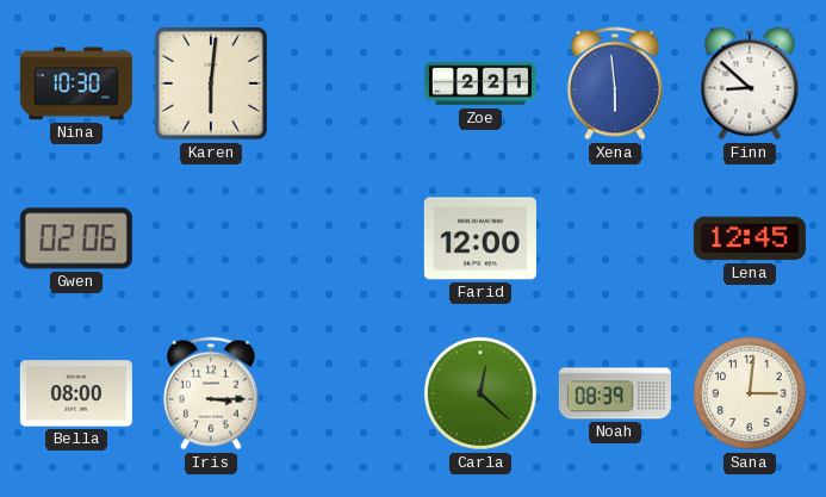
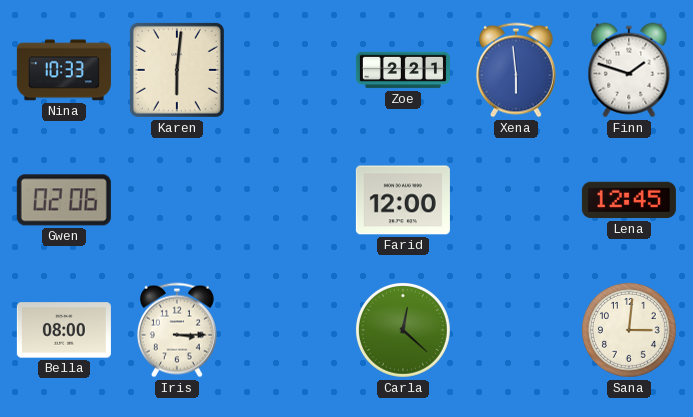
Nina: 10:30 -> 10:33 (64, 70)
Finn: 8:52 -> 1:48 (629, 70)
Noah: 08:39 -> none (615, 393)
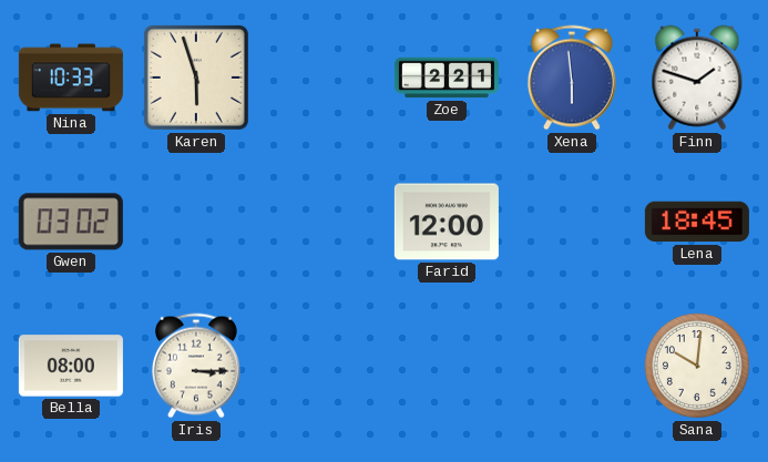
Karen: 6:01 -> 5:57 (196, 78)
Gwen: 02:06 -> 03:02 (71, 222)
Lena: 12:45 -> 18:45 (697, 222)
Carla: 12:22 -> none (403, 330)
Sana: 3:01 -> 10:01 (697, 366)
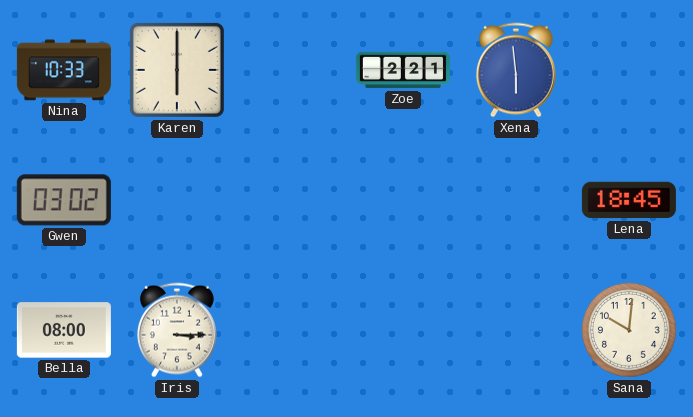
Karen: 5:57 -> 6:00 (177, 70)
Finn: 1:48 -> none (697, 78)
Farid: 12:00 -> none (447, 222)
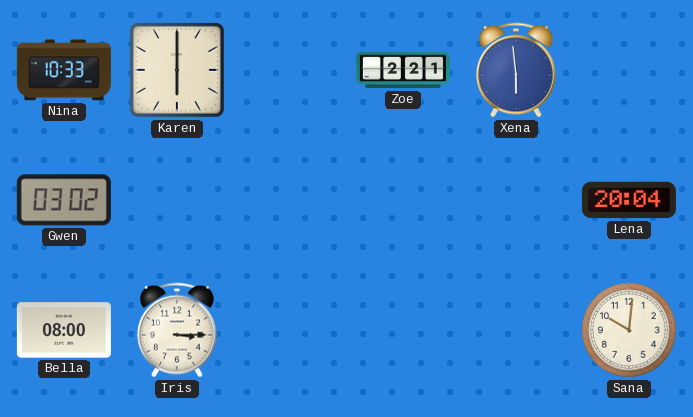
Lena: 18:45 -> 20:04 (629, 200)
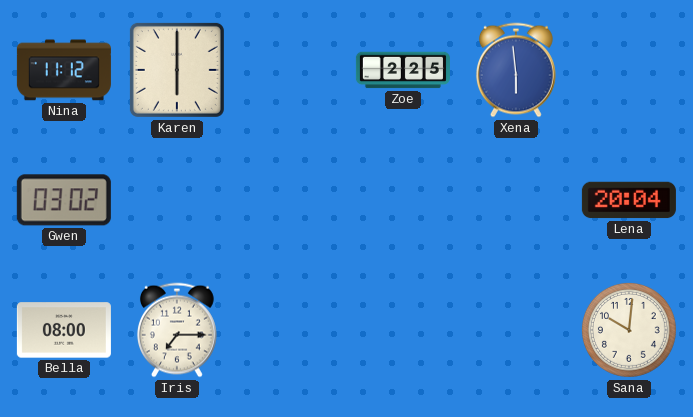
Nina: 10:33 -> 11:12 (64, 70)
Zoe: 2:21 -> 2:25 (403, 70)
Iris: 3:15 -> 7:15 (177, 330)
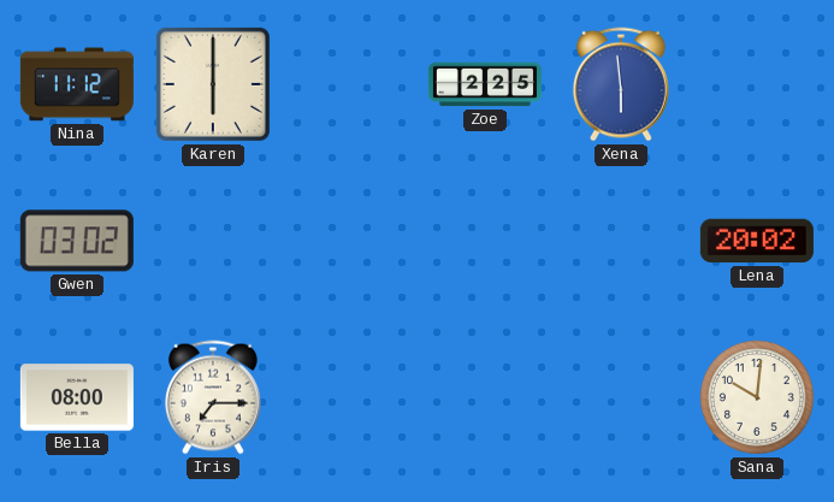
Lena: 20:04 -> 20:02 (757, 241)
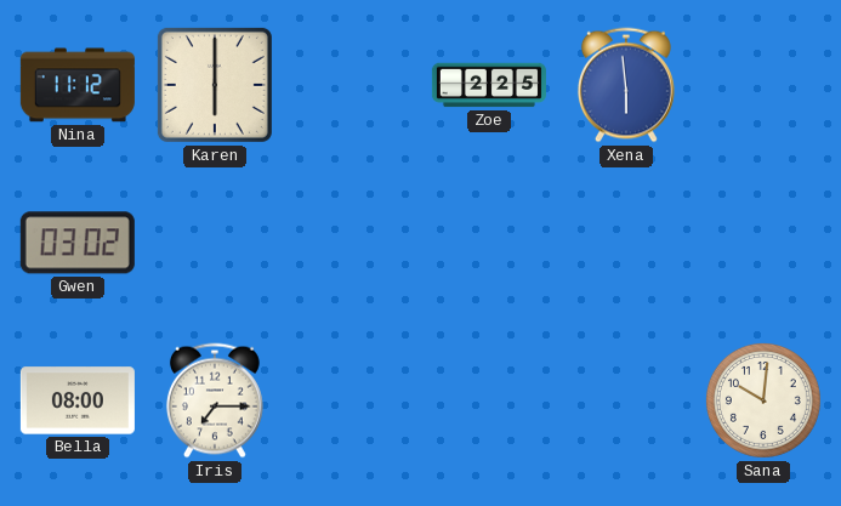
Lena: 20:02 -> none (757, 241)
